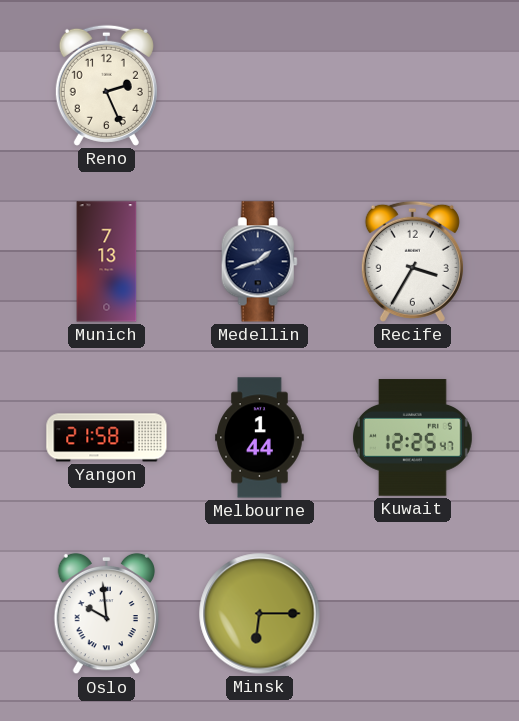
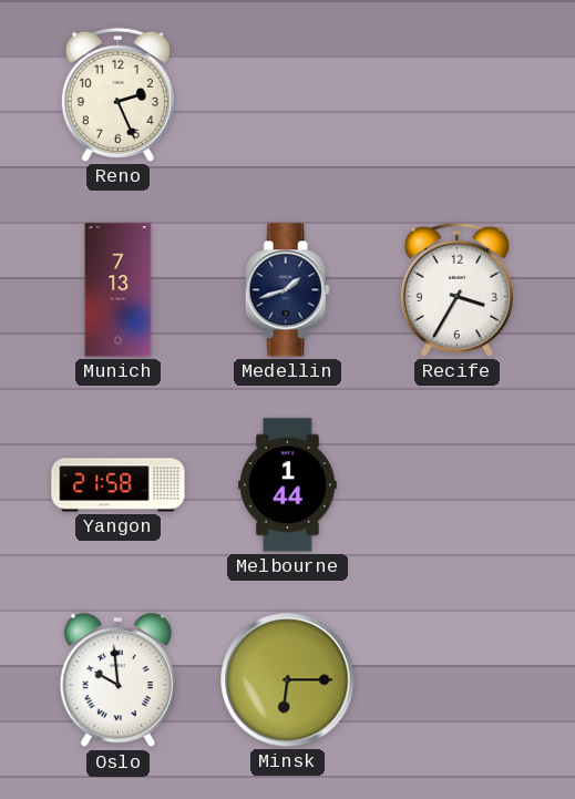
Kuwait: 12:25 -> none (412, 438)
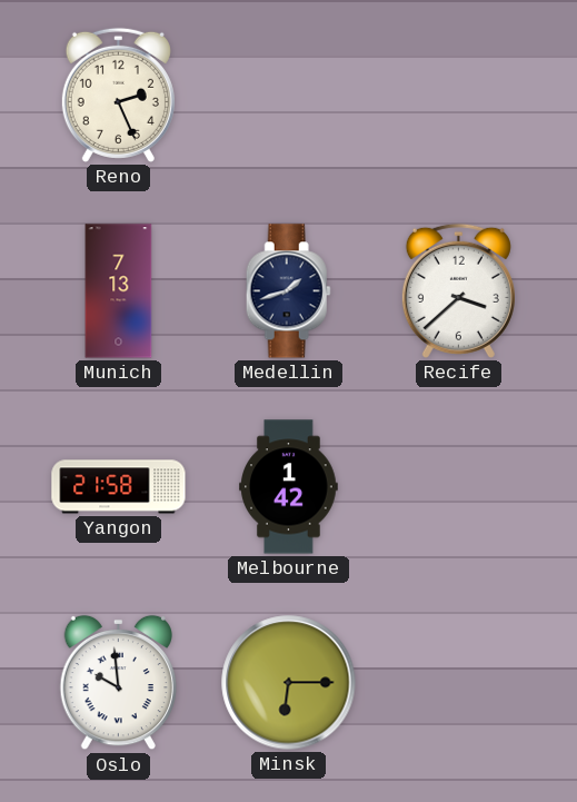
Recife: 3:35 -> 3:38 (458, 290)
Melbourne: 1:44 -> 1:42 (289, 487)
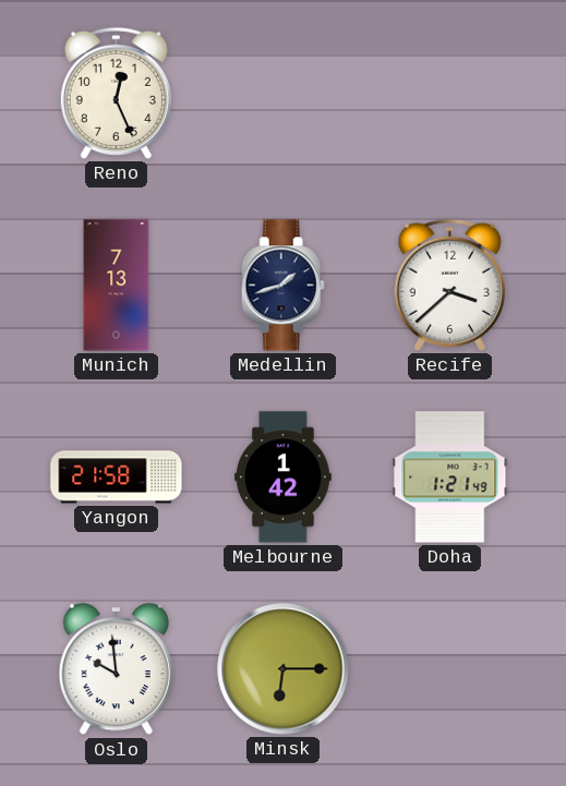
Reno: 2:26 -> 12:26 (116, 93)
Doha: none -> 1:21 (450, 477)
